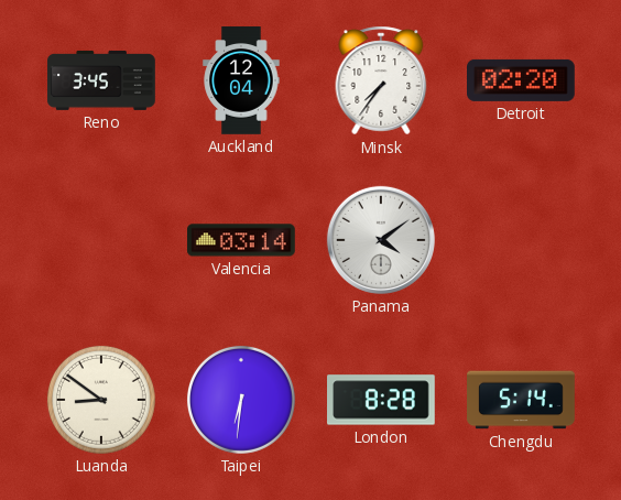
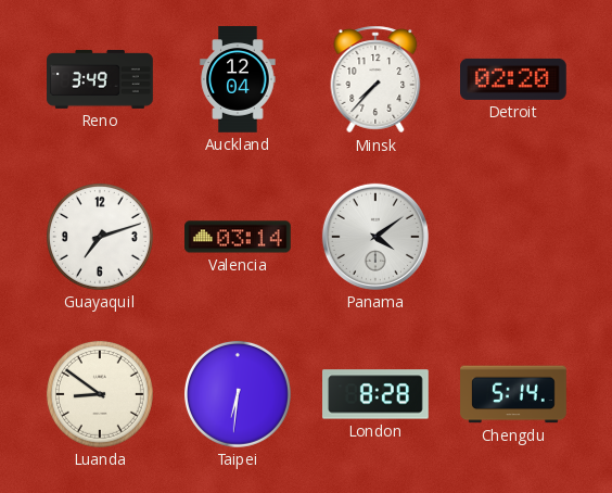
Reno: 3:45 -> 3:49 (100, 79)
Minsk: 7:36 -> 7:37 (375, 79)
Guayaquil: none -> 7:12 (100, 237)
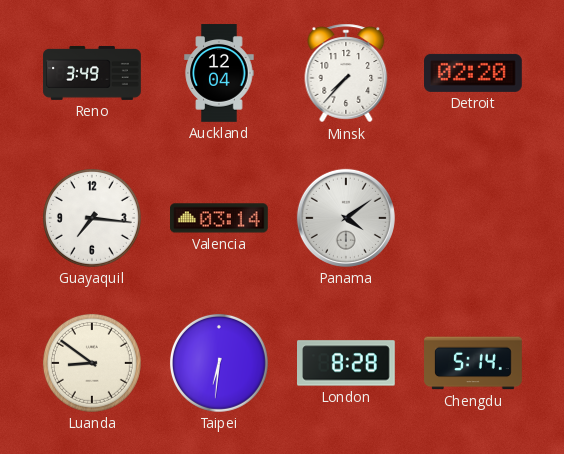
Guayaquil: 7:12 -> 7:16 (92, 218)
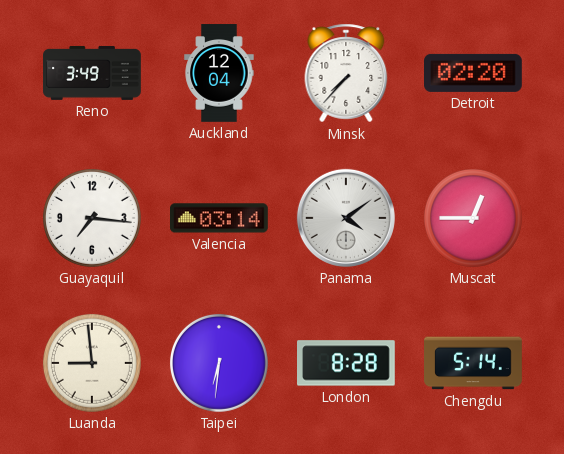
Muscat: none -> 12:45 (473, 218)
Luanda: 8:51 -> 8:59 (92, 363)
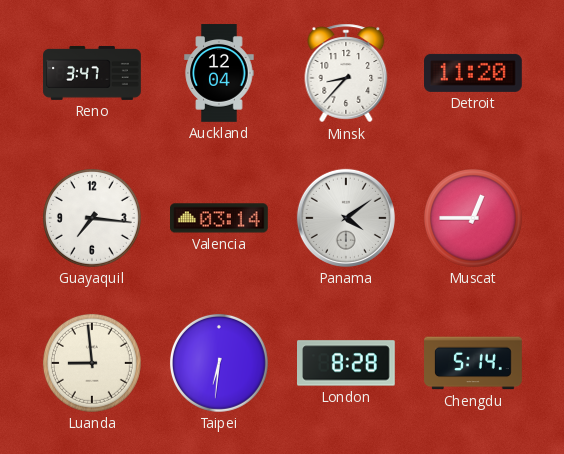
Reno: 3:49 -> 3:47 (92, 73)
Minsk: 7:37 -> 8:37 (346, 73)
Detroit: 02:20 -> 11:20 (474, 73)
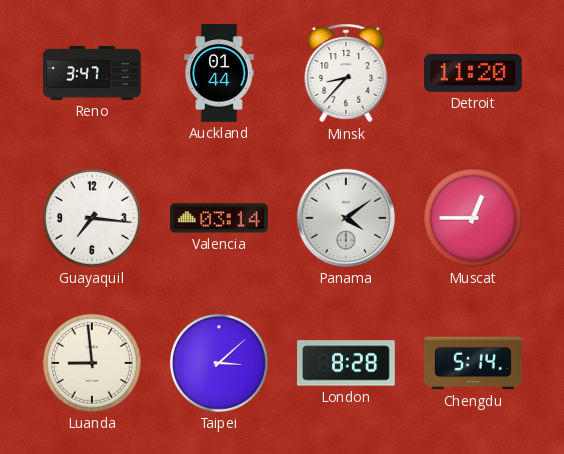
Auckland: 12:04 -> 01:44 (219, 73)
Taipei: 6:31 -> 3:08 (219, 363)
